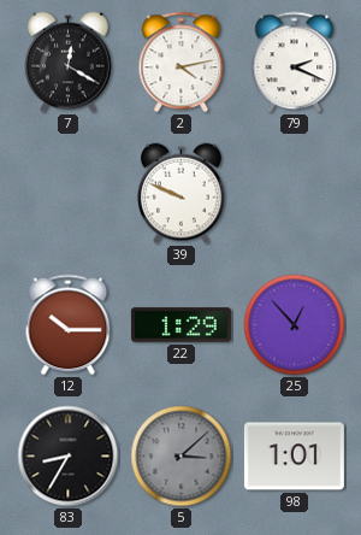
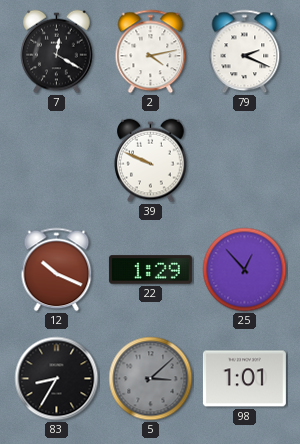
12: 10:15 -> 10:19 (57, 270)
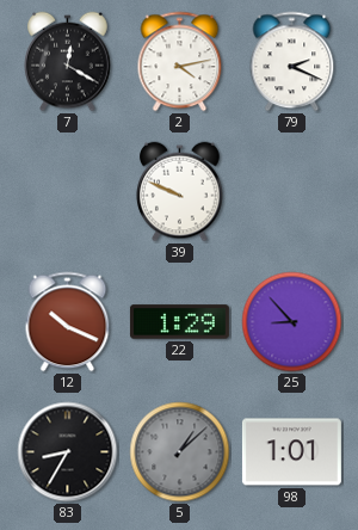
25: 12:53 -> 8:53 (292, 322)
5: 3:08 -> 1:08 (180, 452)
